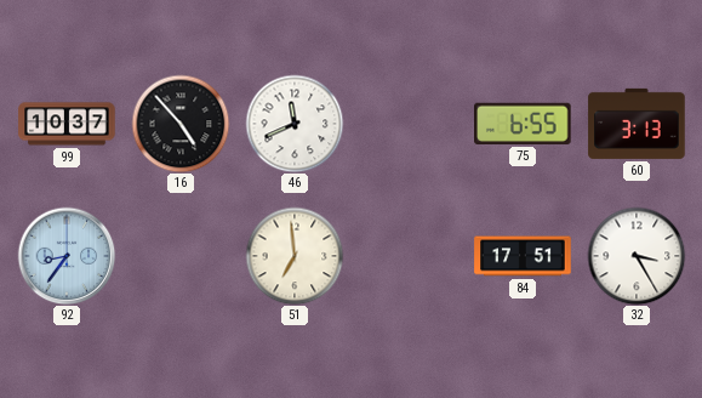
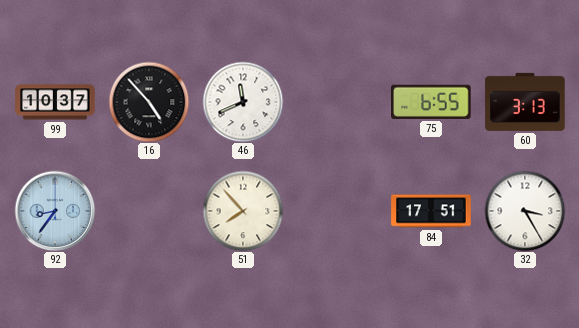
51: 6:59 -> 7:53 (243, 211)
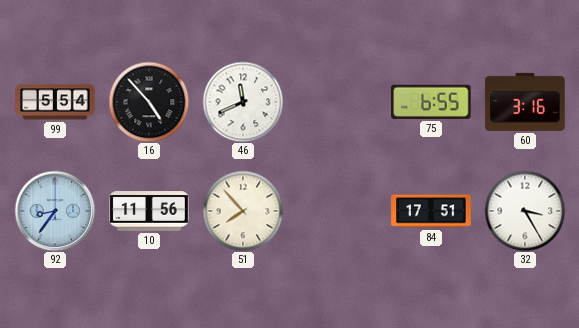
99: 10:37 -> 5:54 (55, 102)
60: 3:13 -> 3:16 (525, 102)
10: none -> 11:56 (149, 211)
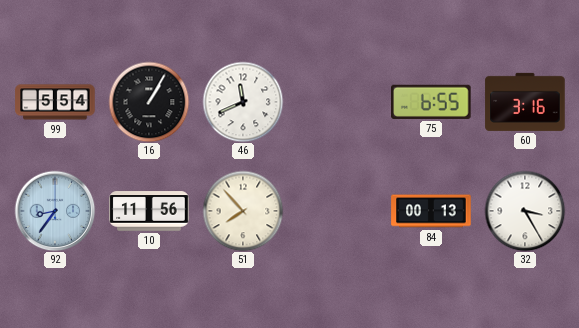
16: 4:53 -> 1:05 (149, 102)
84: 17:51 -> 00:13 (431, 211)
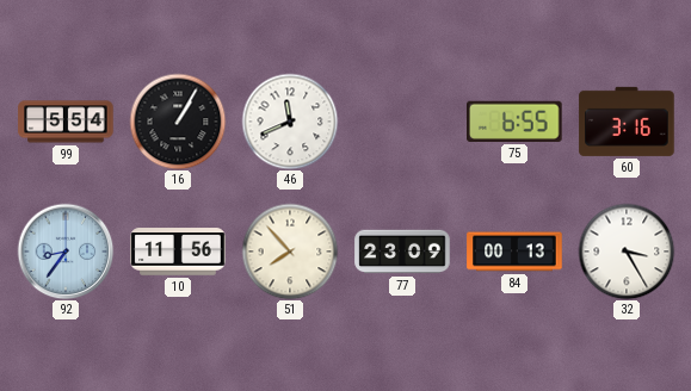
77: none -> 23:09 (402, 252)
